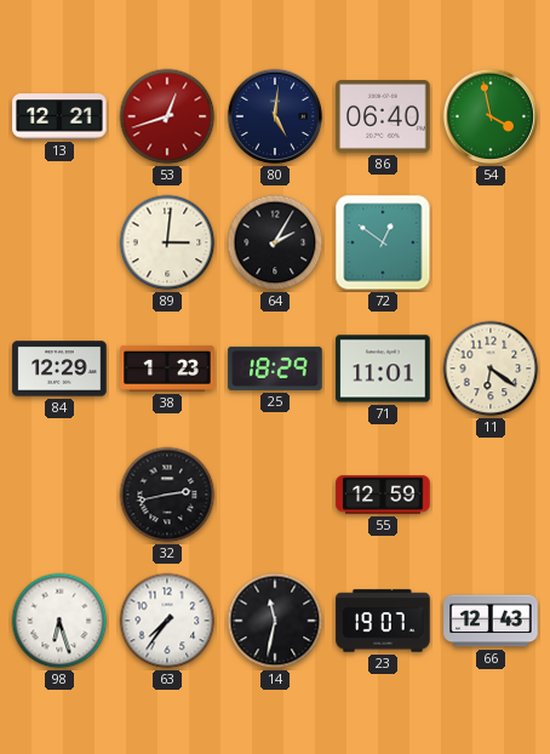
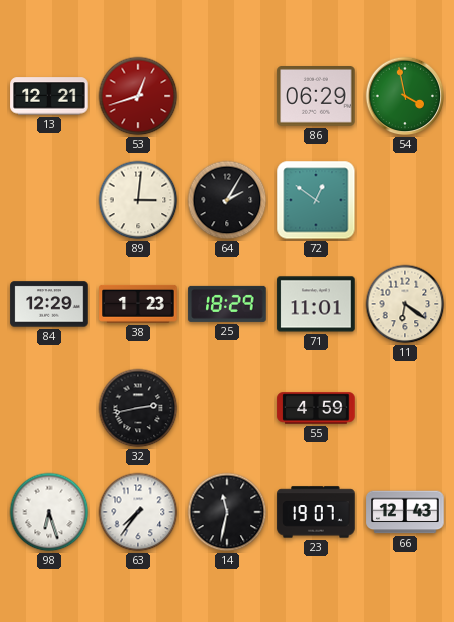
80: 5:01 -> none (275, 116)
86: 06:40 -> 06:29 (316, 97)
55: 12:59 -> 4:59 (316, 408)
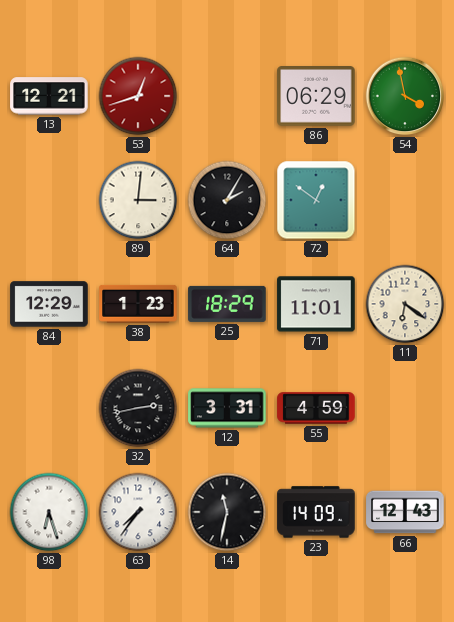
12: none -> 3:31 (227, 408)
23: 19:07 -> 14:09 (316, 512)
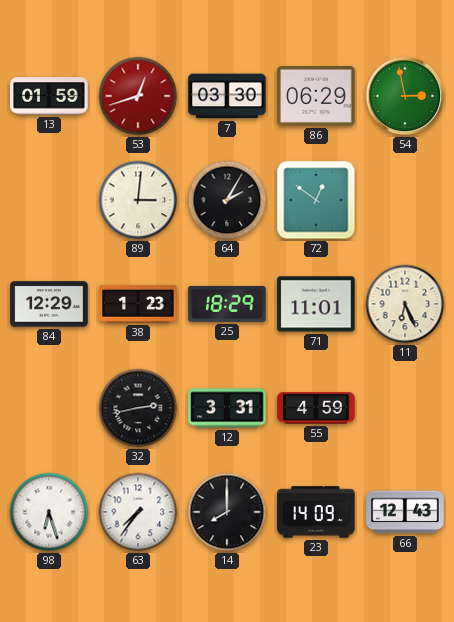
13: 12:21 -> 01:59 (49, 96)
7: none -> 03:30 (227, 96)
54: 3:58 -> 2:58 (405, 96)
11: 6:21 -> 6:26 (405, 304)
14: 11:32 -> 8:00 (227, 512)
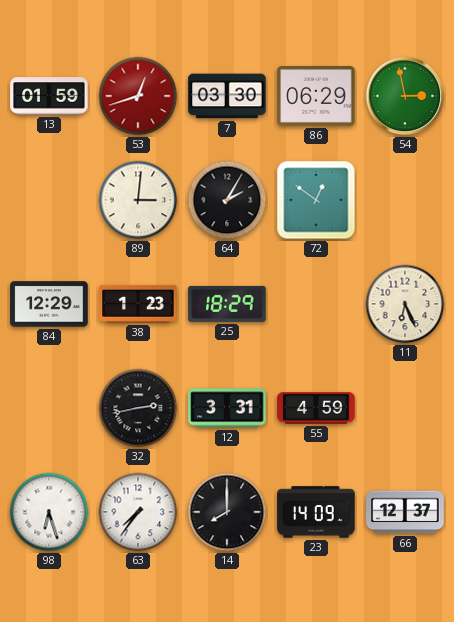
71: 11:01 -> none (316, 304)
66: 12:43 -> 12:37 (405, 512)
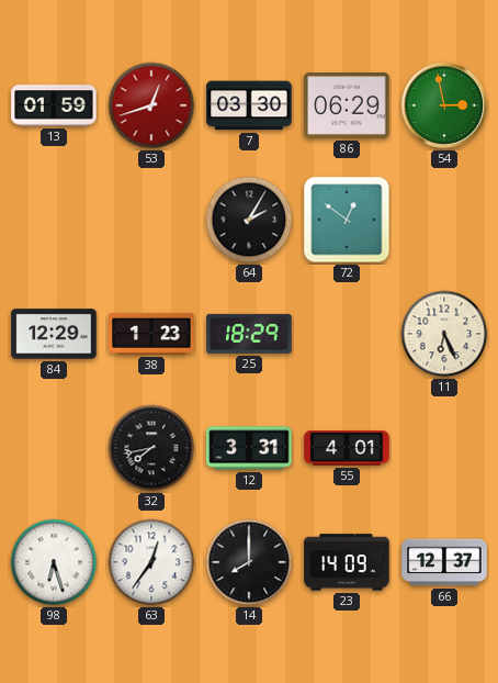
89: 3:01 -> none (138, 200)
32: 2:43 -> 7:43 (151, 448)
55: 4:59 -> 4:01 (347, 448)
63: 7:36 -> 12:36 (151, 562)
